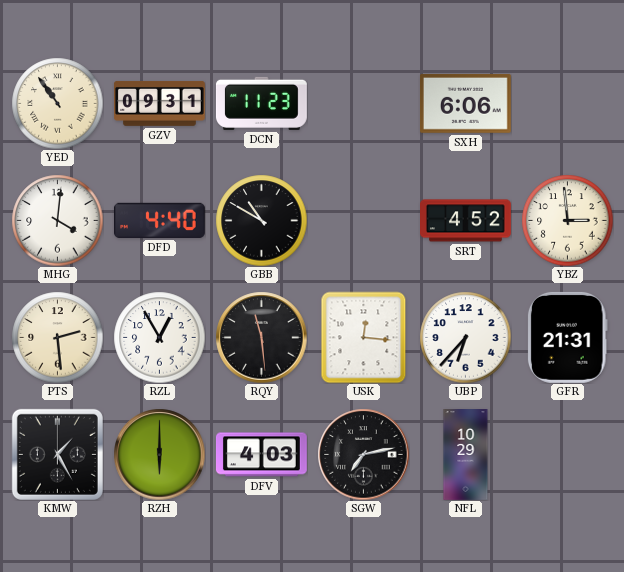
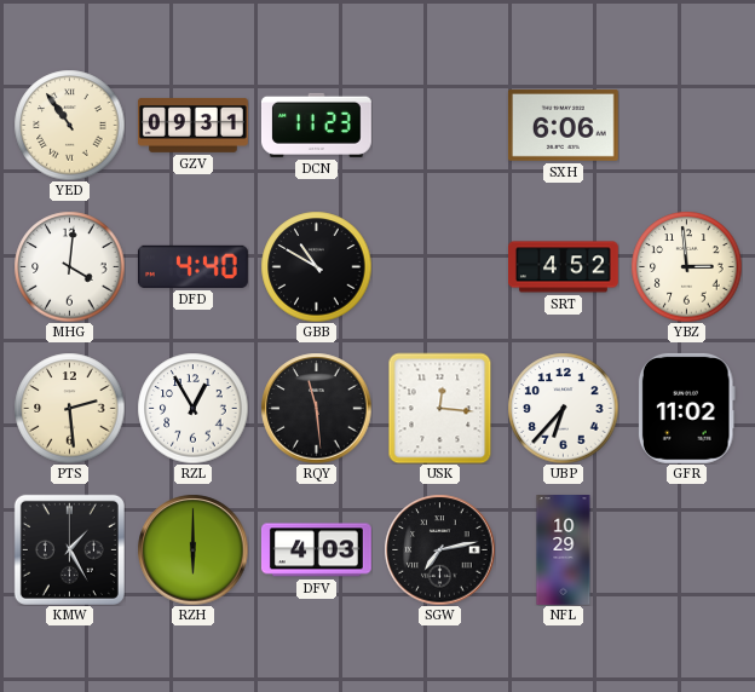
GFR: 21:31 -> 11:02 (686, 408)
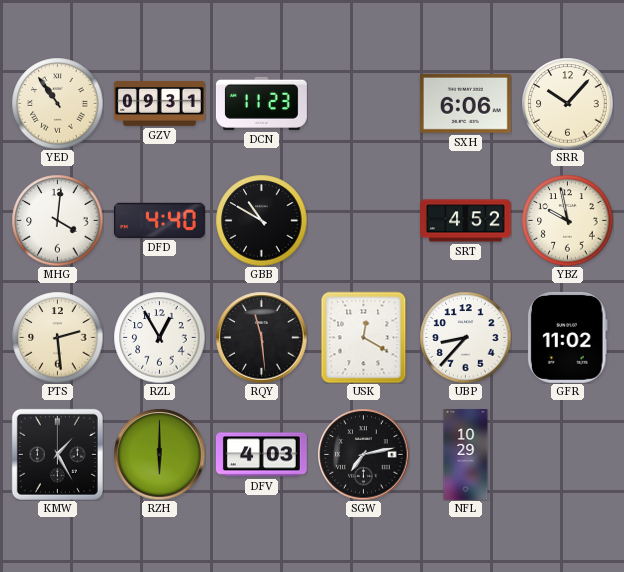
SRR: none -> 10:07 (567, 103)
YBZ: 2:59 -> 9:58 (567, 220)
USK: 12:16 -> 12:20 (364, 337)
UBP: 6:37 -> 8:37 (465, 337)
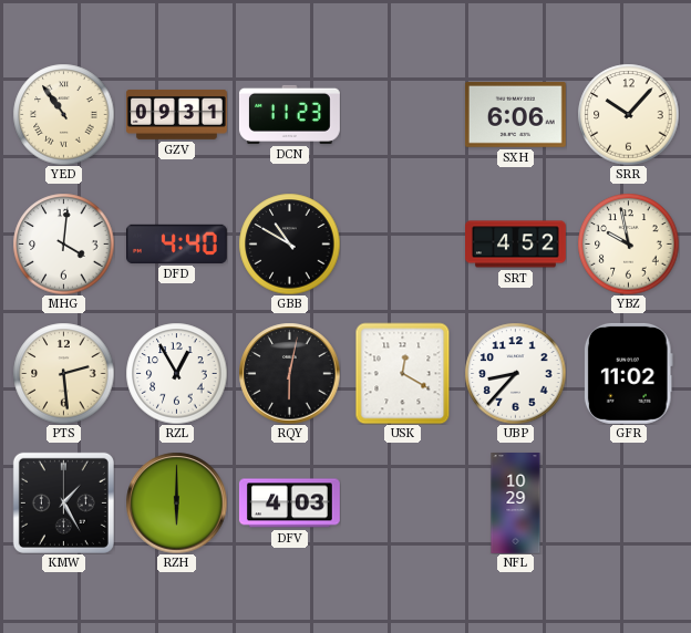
RQY: 11:29 -> 6:02 (289, 373)
SGW: 7:13 -> none (363, 454)
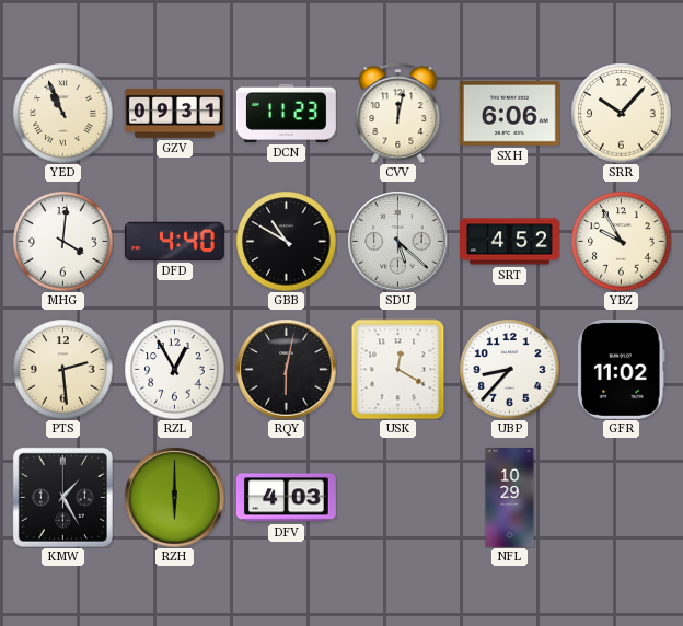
YED: 10:54 -> 10:56 (62, 113)
CVV: none -> 12:02 (398, 113)
SDU: none -> 5:22 (397, 241)
YBZ: 9:58 -> 9:55 (621, 241)
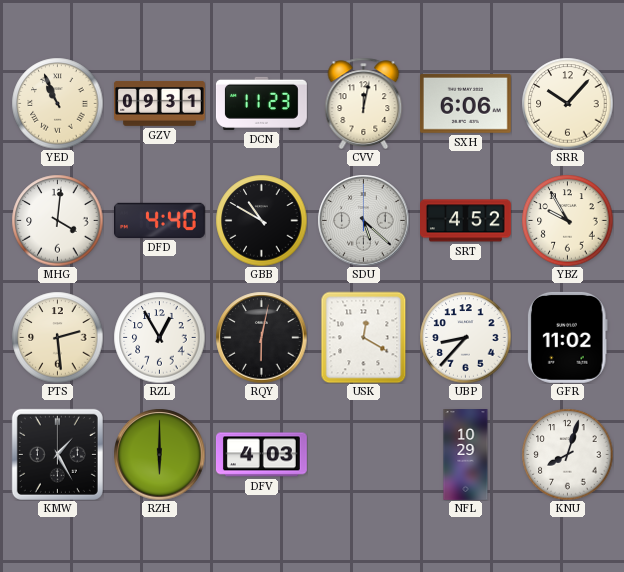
KNU: none -> 8:03 (567, 454)
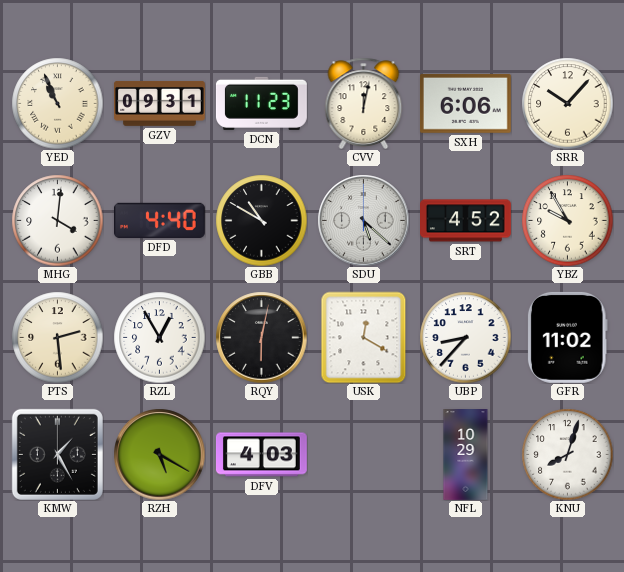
RZH: 6:00 -> 5:20 (159, 454)
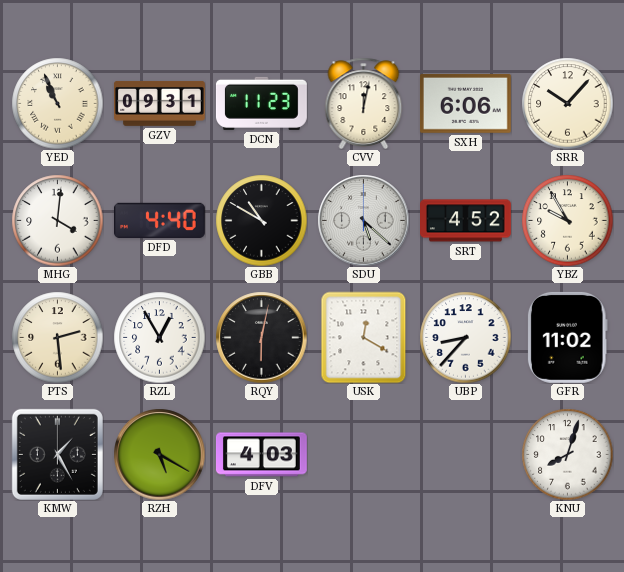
NFL: 10:29 -> none (466, 455)
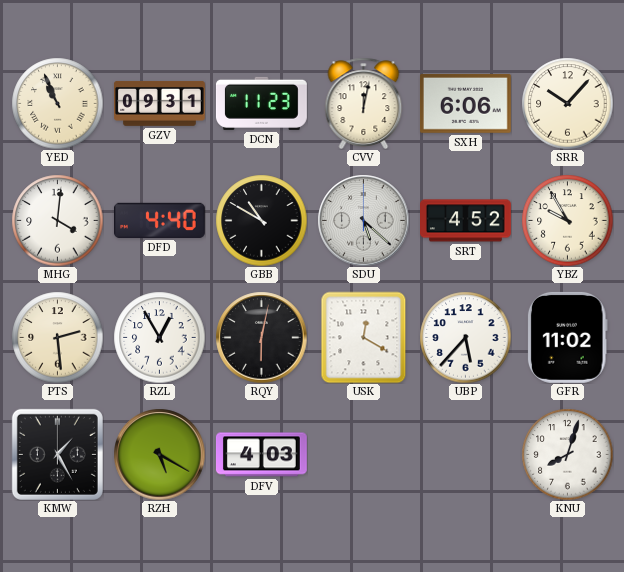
UBP: 8:37 -> 5:37 (465, 337)
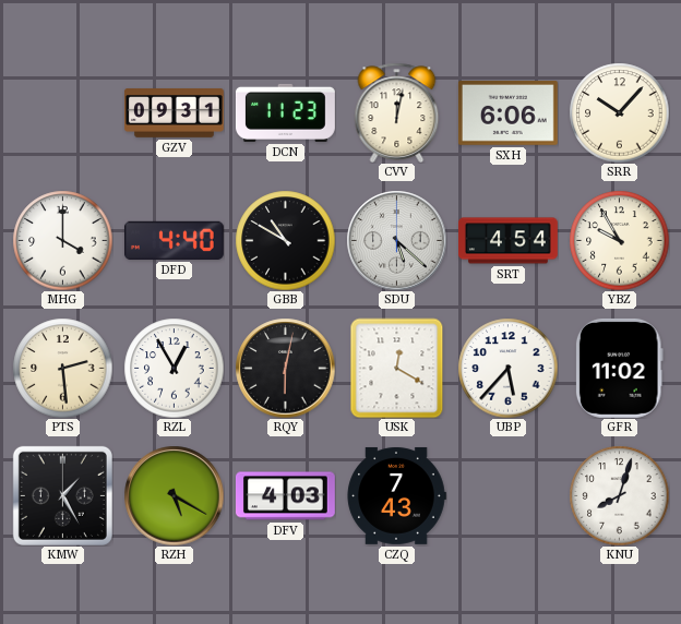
YED: 10:56 -> none (57, 103)
MHG: 4:01 -> 4:00 (62, 240)
SRT: 4:52 -> 4:54 (509, 241)
CZQ: none -> 7:43 (396, 495)
